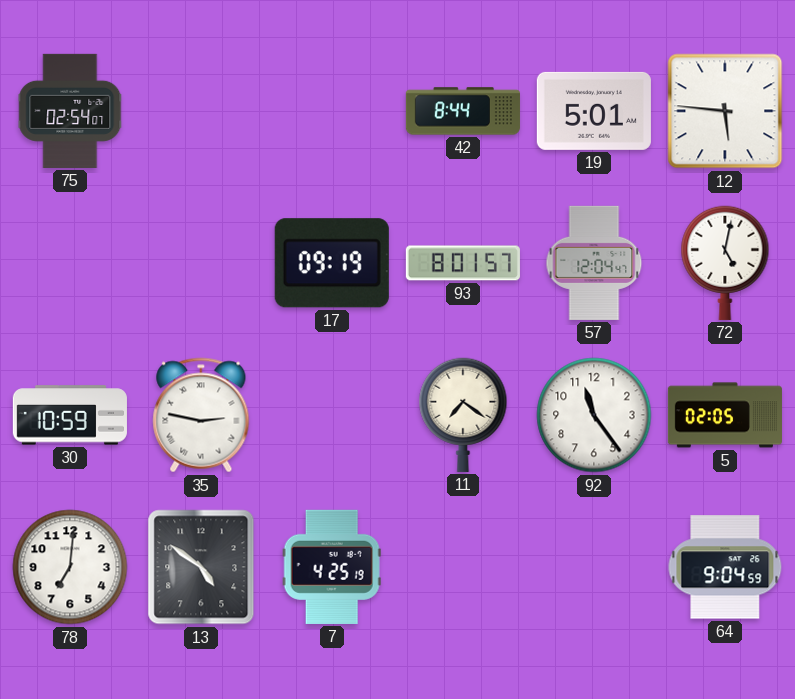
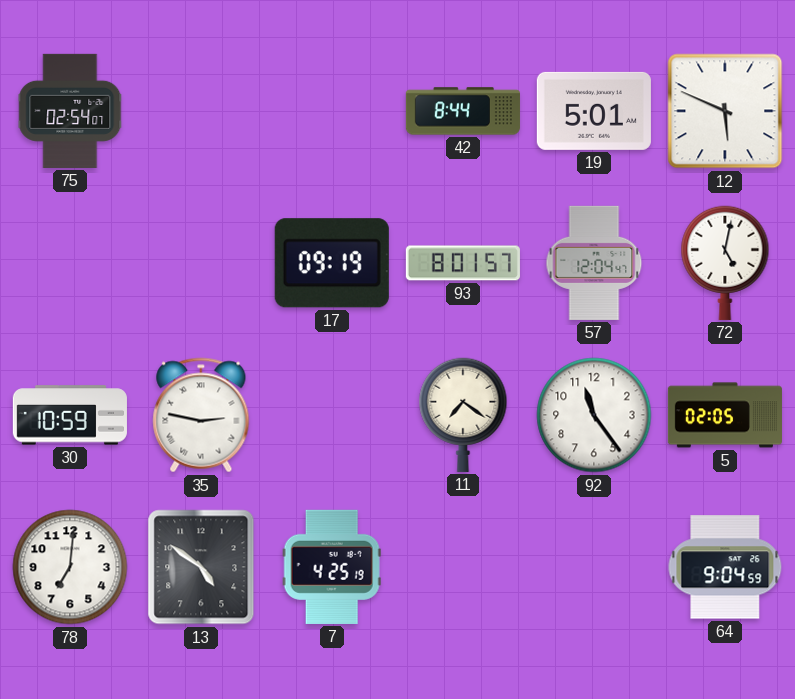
12: 5:46 -> 5:49 (725, 111)
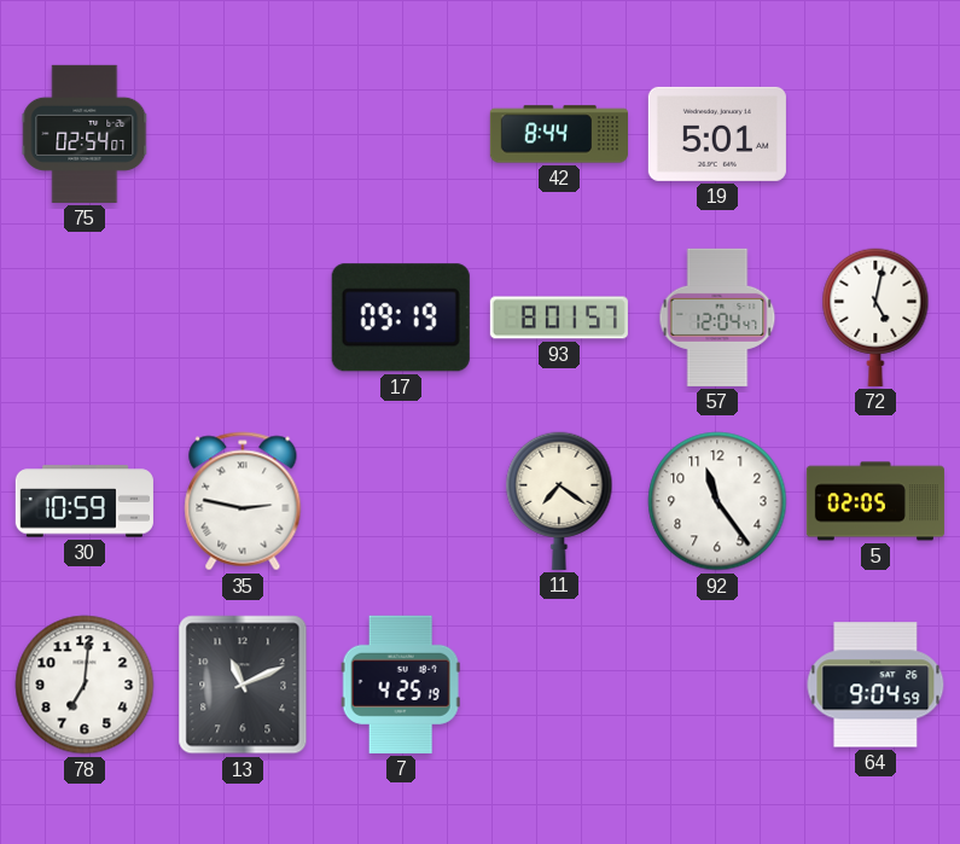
12: 5:49 -> none (725, 111)
13: 4:51 -> 11:11 (243, 685)
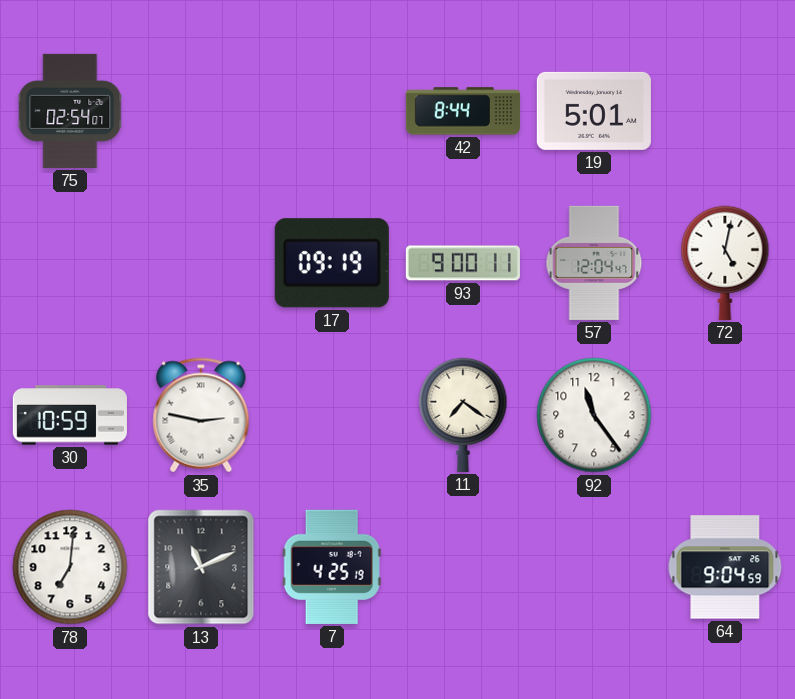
93: 8:01 -> 9:00 (463, 263)
5: 02:05 -> none (875, 501)
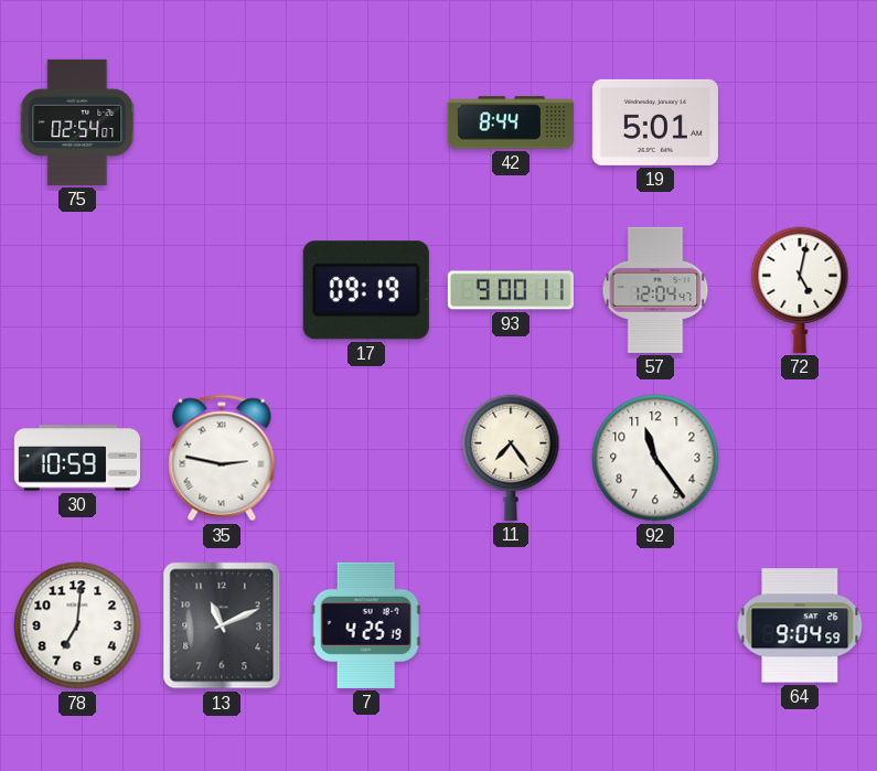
11: 7:21 -> 7:24 (511, 458)
